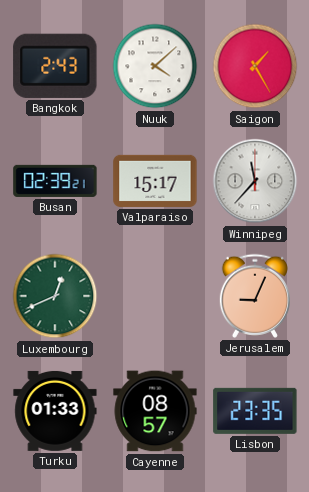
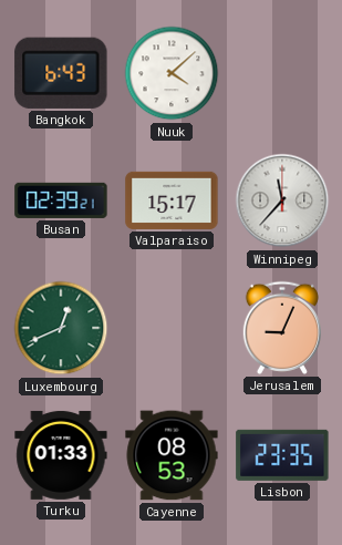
Bangkok: 2:43 -> 6:43 (61, 73)
Saigon: 1:25 -> none (255, 66)
Cayenne: 08:57 -> 08:53 (172, 455)
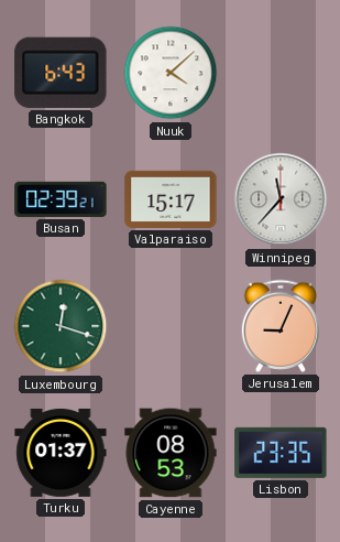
Luxembourg: 12:41 -> 12:18 (61, 326)
Turku: 01:33 -> 01:37 (61, 453)
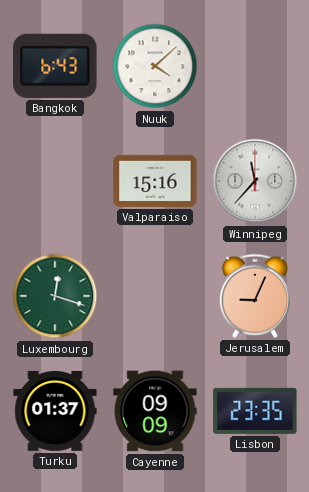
Busan: 02:39 -> none (61, 199)
Valparaiso: 15:17 -> 15:16 (155, 181)
Cayenne: 08:53 -> 09:09 (155, 411)
